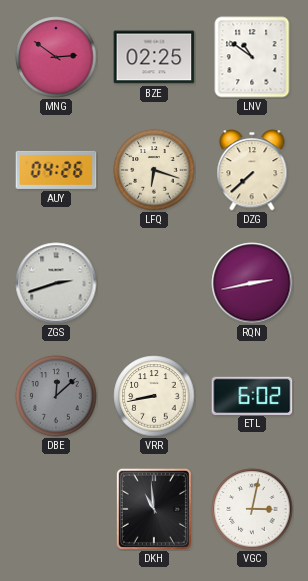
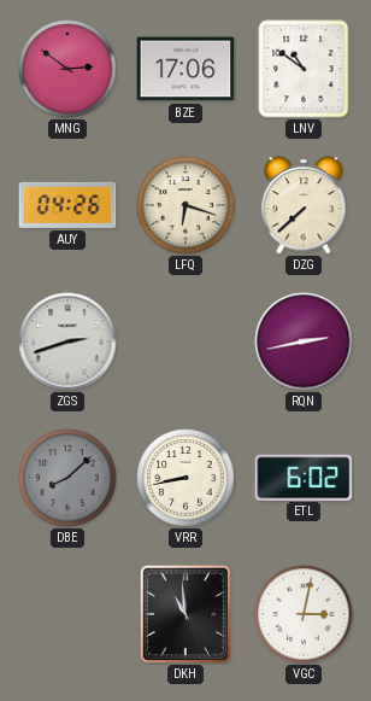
BZE: 02:25 -> 17:06 (185, 69)
DBE: 12:08 -> 8:08 (67, 478)
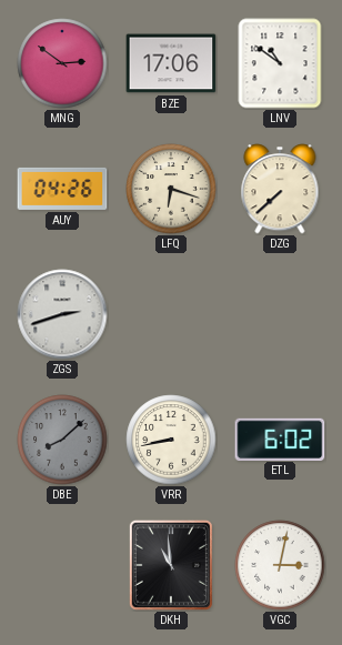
RQN: 2:43 -> none (304, 341)
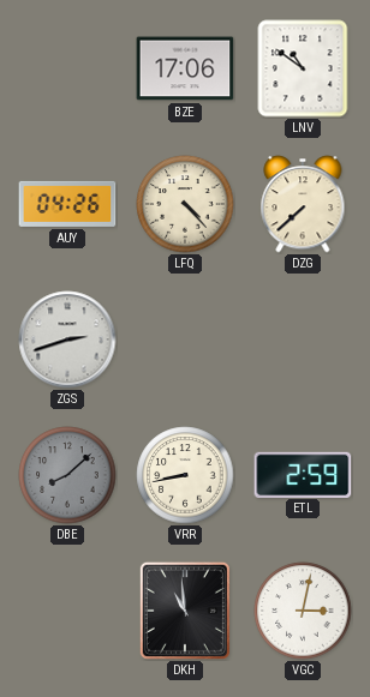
MNG: 2:51 -> none (62, 63)
LFQ: 6:18 -> 4:23 (185, 204)
ETL: 6:02 -> 2:59 (303, 474)
